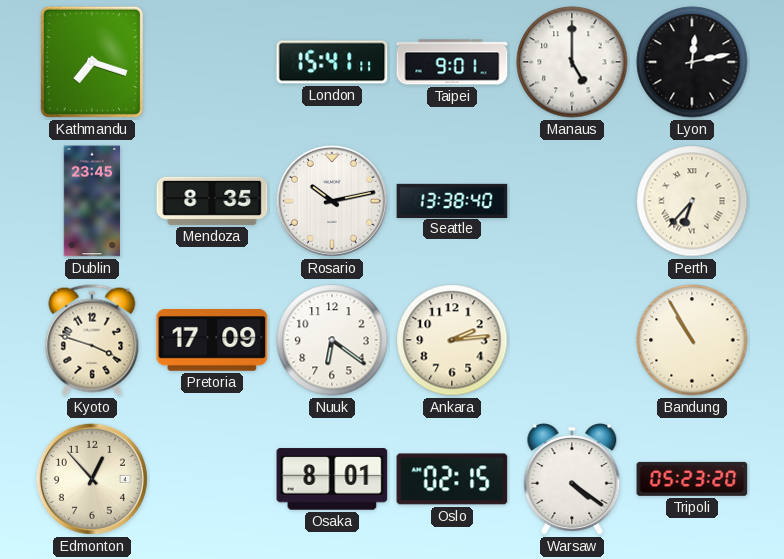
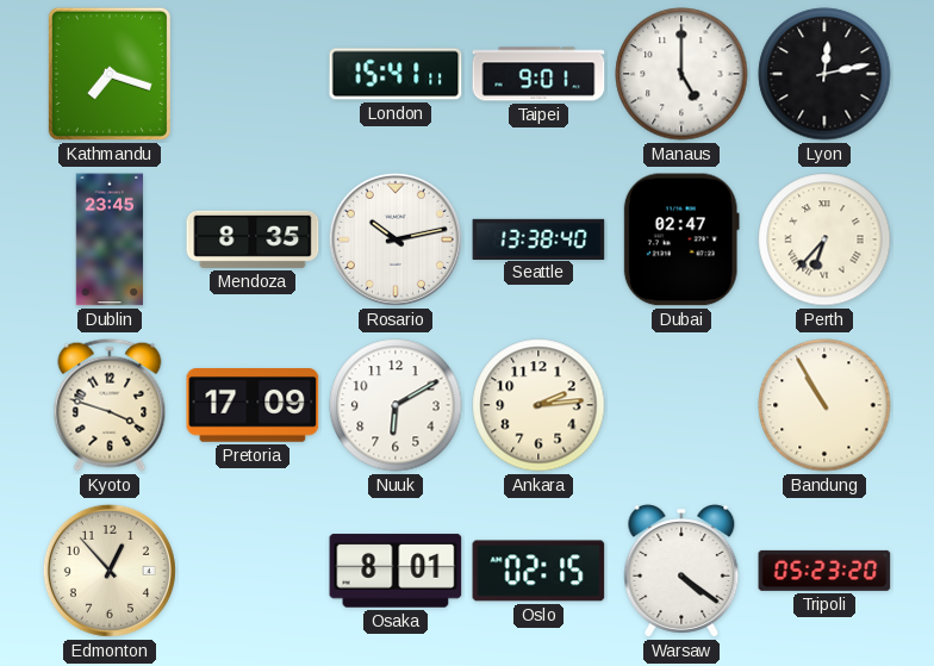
Dubai: none -> 02:47 (681, 239)
Nuuk: 6:21 -> 6:10 (396, 405)
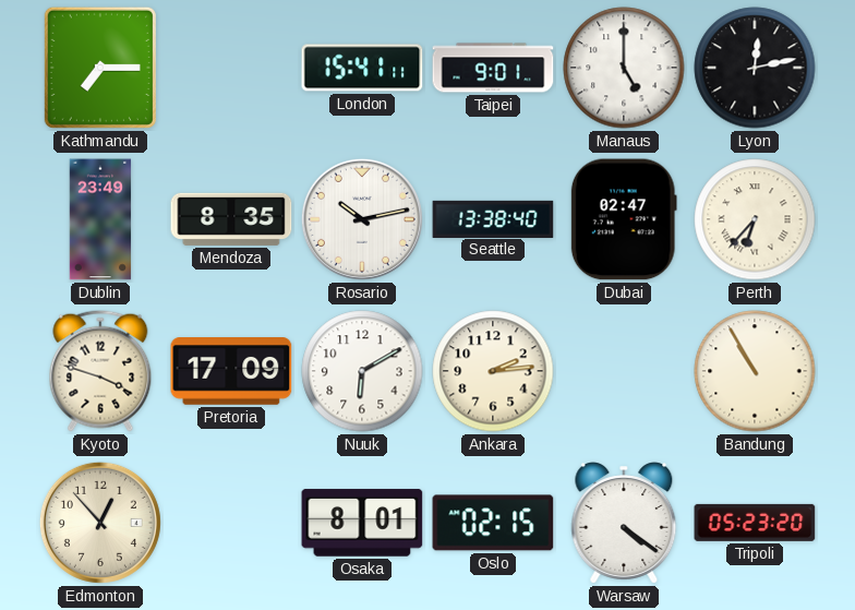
Kathmandu: 7:18 -> 7:15 (100, 68)
Dublin: 23:45 -> 23:49 (100, 219)
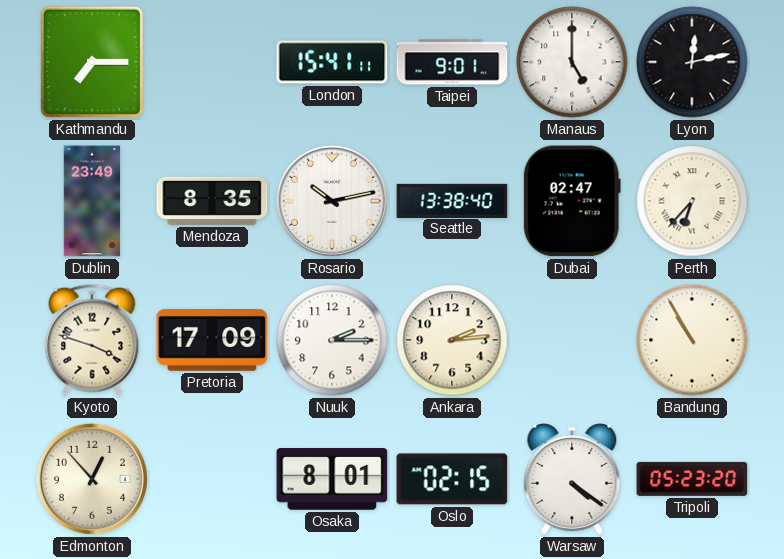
Nuuk: 6:10 -> 2:15 (332, 340)
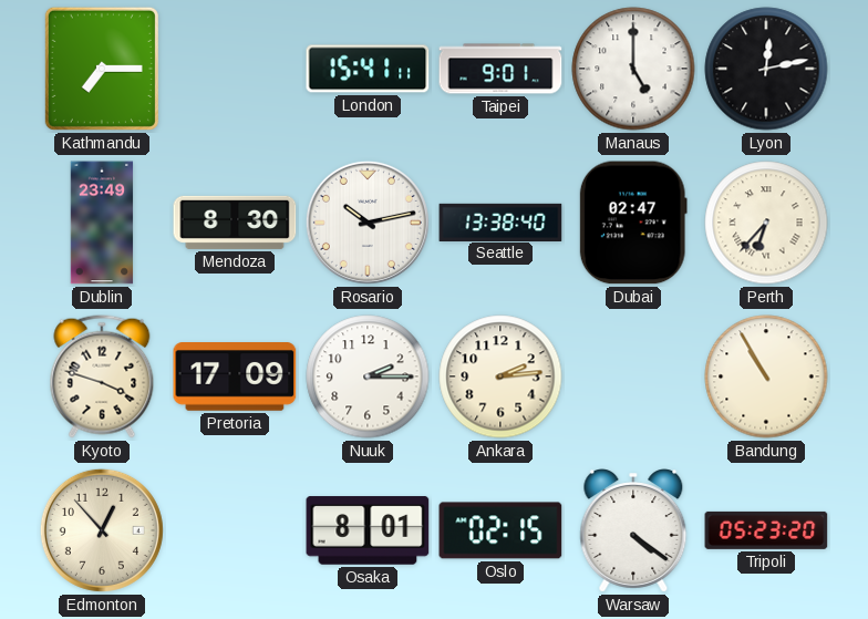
Mendoza: 8:35 -> 8:30 (235, 223)
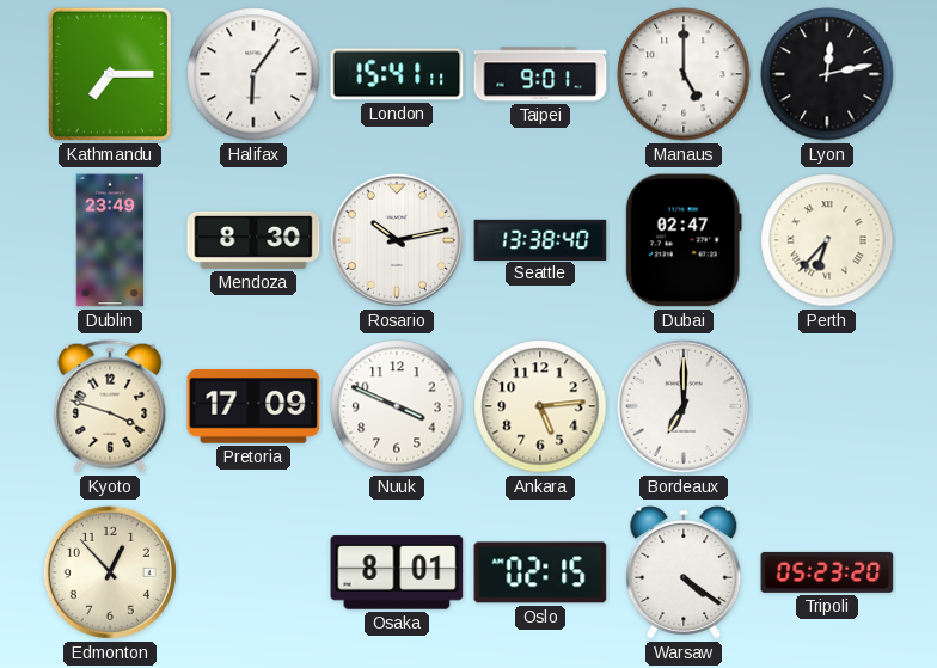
Halifax: none -> 6:06 (253, 74)
Nuuk: 2:15 -> 3:49 (397, 406)
Ankara: 2:14 -> 5:14 (540, 406)
Bordeaux: none -> 7:00 (684, 406)
Bandung: 10:55 -> none (766, 376)
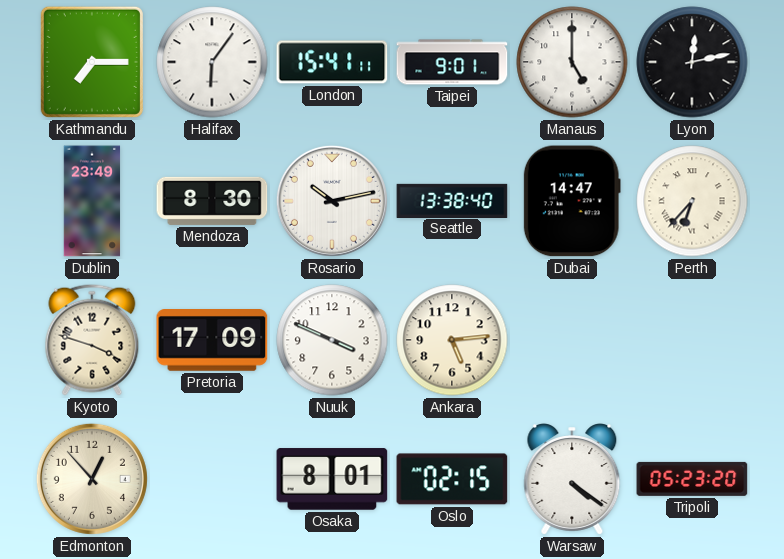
Dubai: 02:47 -> 14:47 (572, 201)
Bordeaux: 7:00 -> none (684, 406)
